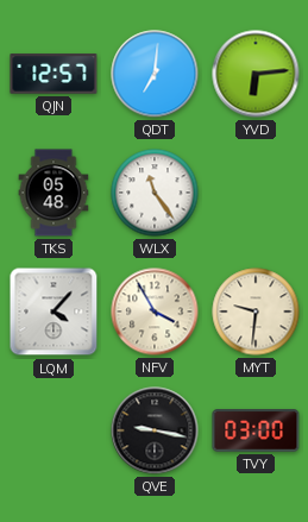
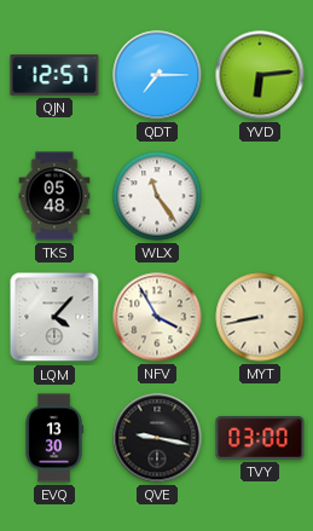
QDT: 7:01 -> 7:15 (157, 75)
MYT: 9:31 -> 8:43 (260, 317)
EVQ: none -> 13:30 (54, 438)
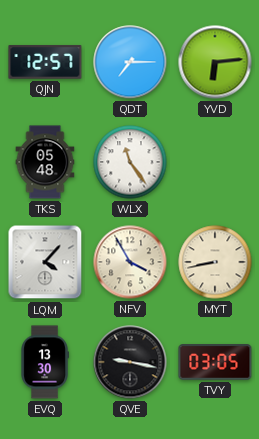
TVY: 03:00 -> 03:05 (215, 362)
